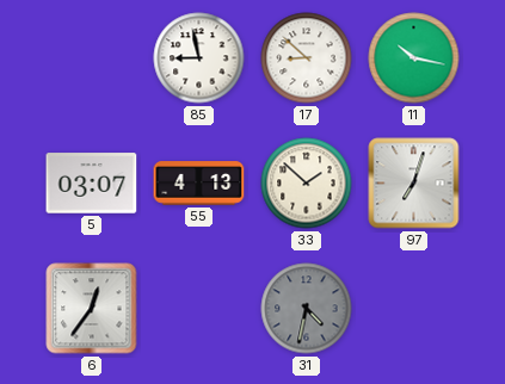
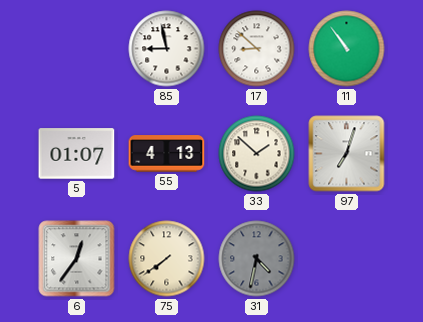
11: 10:17 -> 10:54 (347, 49)
5: 03:07 -> 01:07 (77, 154)
75: none -> 7:39 (167, 259)
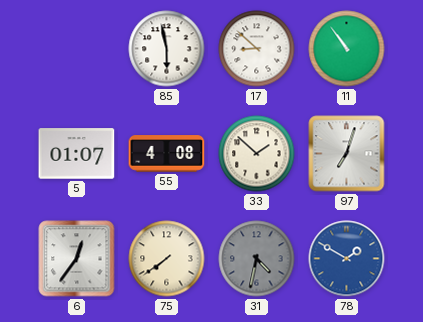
85: 8:58 -> 5:58 (167, 49)
55: 4:13 -> 4:08 (167, 154)
78: none -> 1:50 (347, 259)
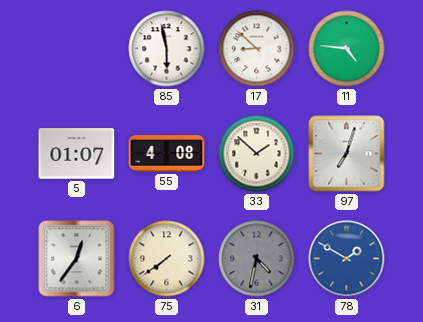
11: 10:54 -> 4:46 (347, 49)
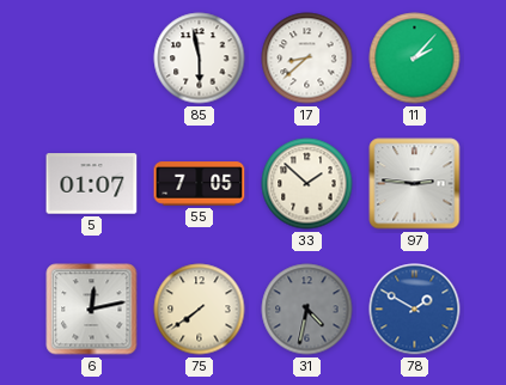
17: 8:52 -> 8:38 (307, 59)
11: 4:46 -> 2:07 (415, 59)
55: 4:08 -> 7:05 (200, 184)
97: 7:03 -> 2:46 (415, 184)
6: 12:36 -> 12:13 (92, 310)
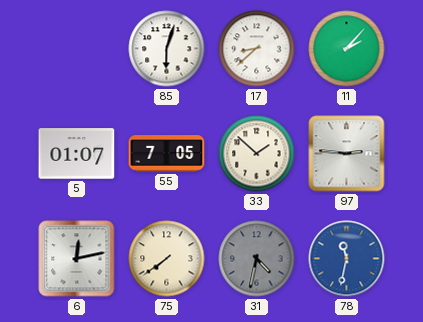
85: 5:58 -> 6:03 (167, 49)
78: 1:50 -> 11:32 (347, 259)
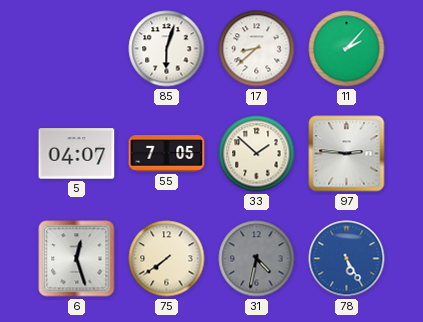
5: 01:07 -> 04:07 (77, 154)
6: 12:13 -> 12:27 (77, 259)
78: 11:32 -> 5:25 (347, 259)
